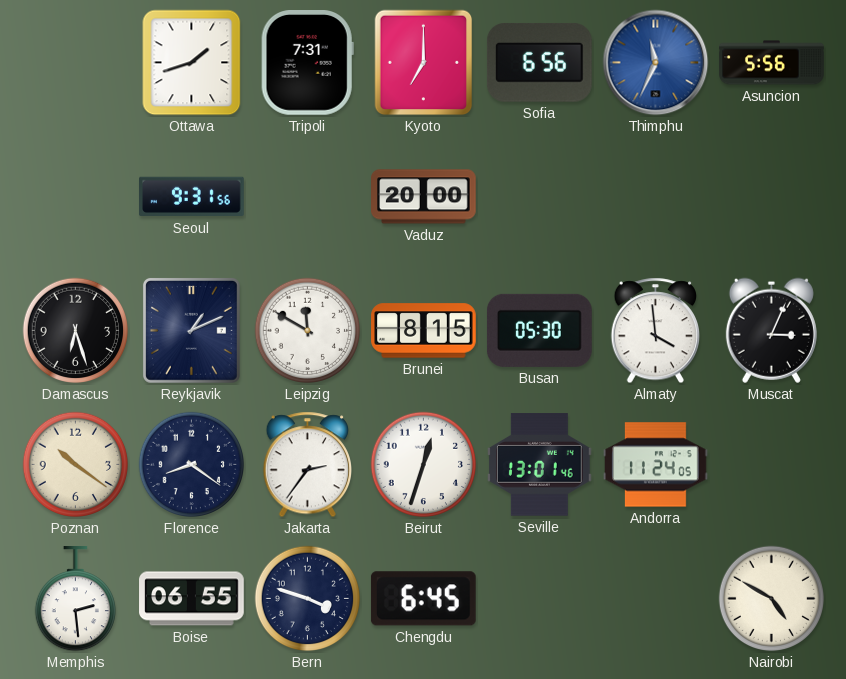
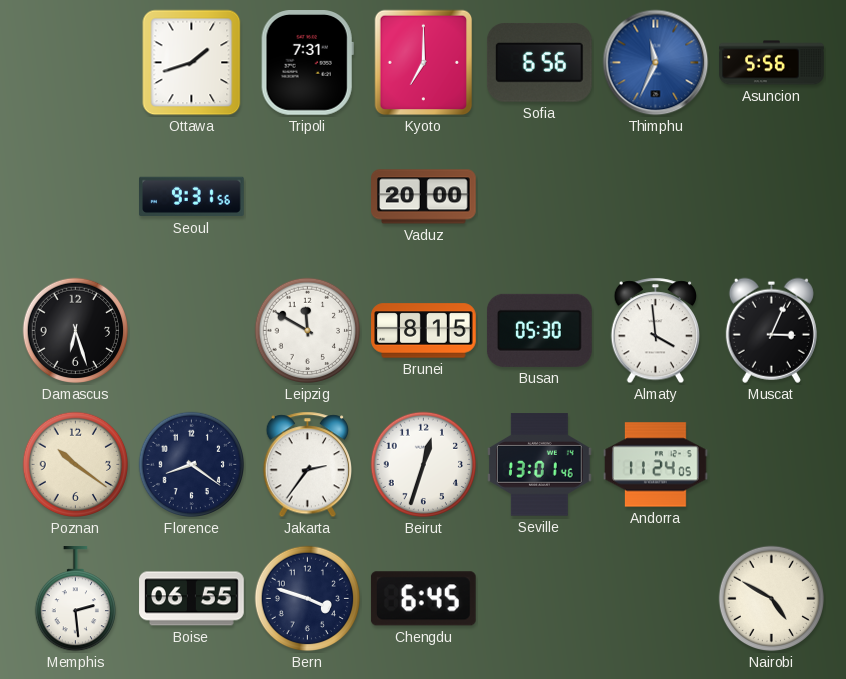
Reykjavik: 1:11 -> none (191, 330)
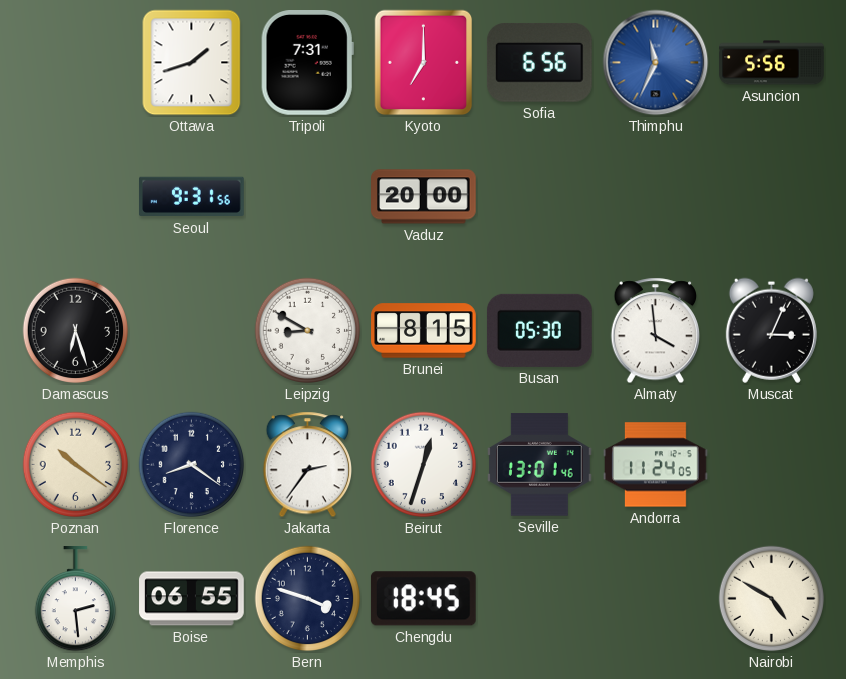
Leipzig: 11:50 -> 8:50 (308, 331)
Chengdu: 6:45 -> 18:45 (423, 599)
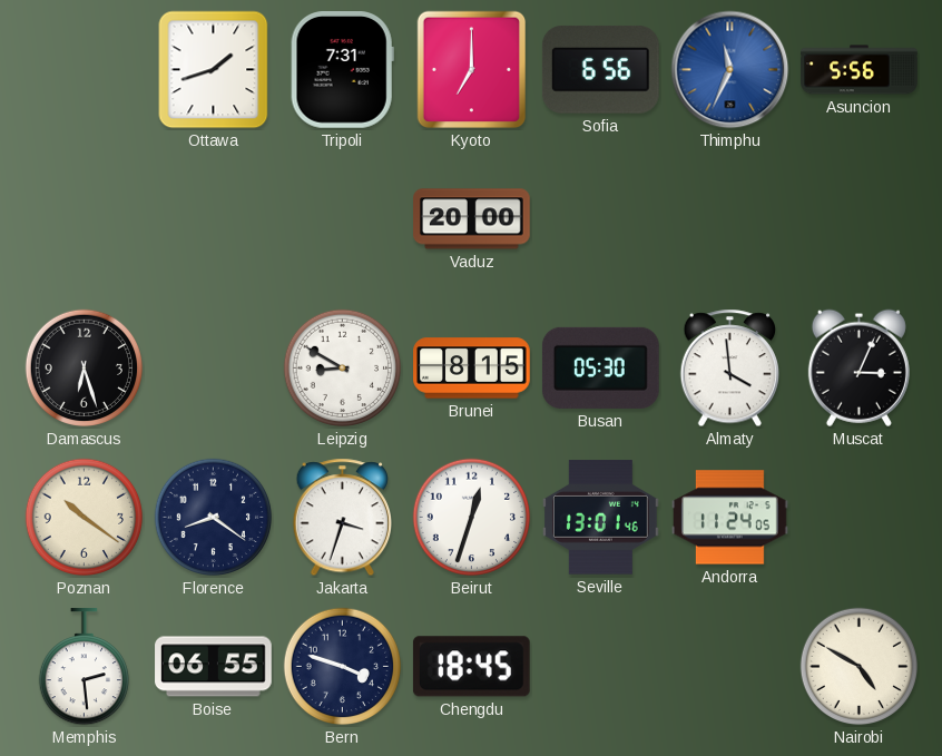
Seoul: 9:31 -> none (192, 197)
Jakarta: 2:36 -> 3:33 (342, 518)
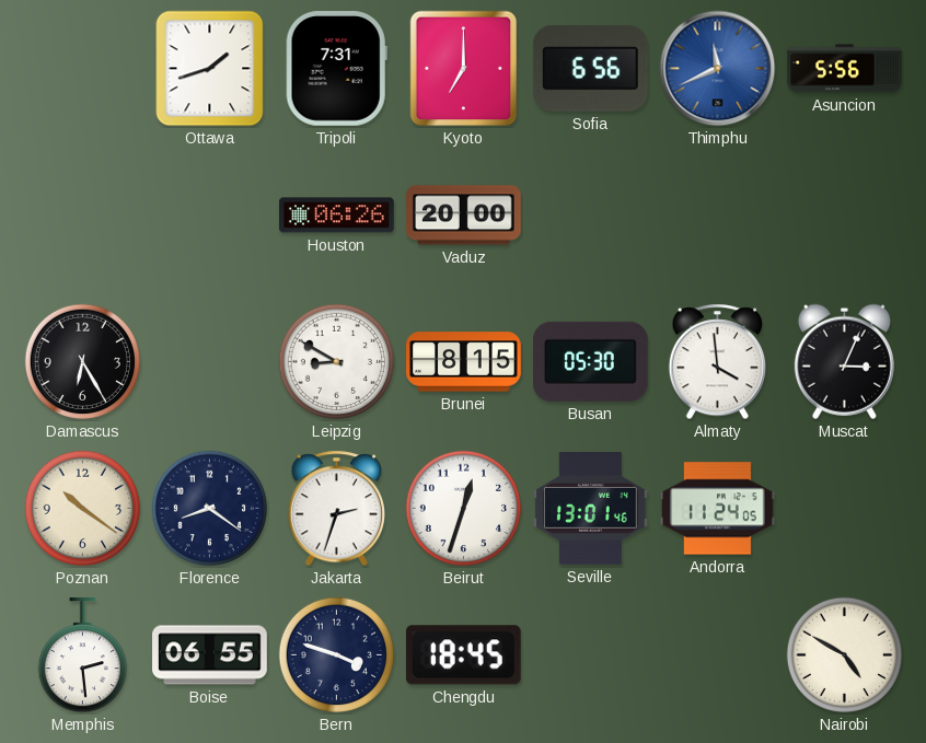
Thimphu: 11:34 -> 11:41 (718, 69)
Houston: none -> 06:26 (337, 216)
Damascus: 6:27 -> 6:25 (83, 362)
Jakarta: 3:33 -> 2:33 (336, 509)
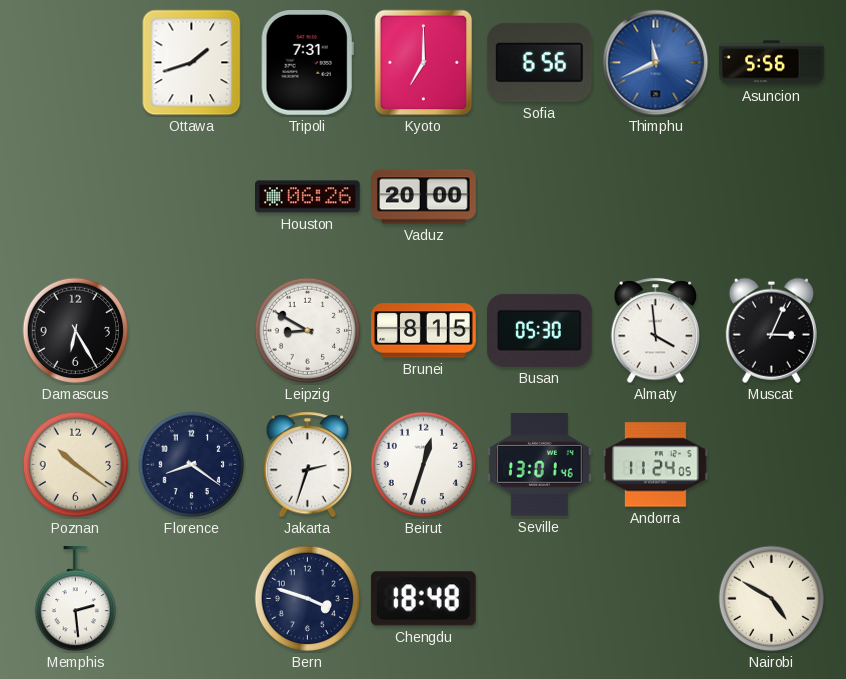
Boise: 06:55 -> none (210, 655)
Chengdu: 18:45 -> 18:48 (423, 599)
